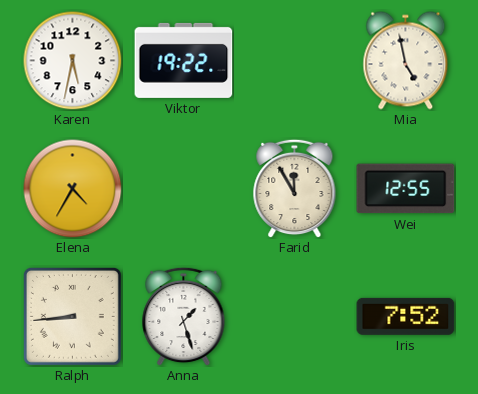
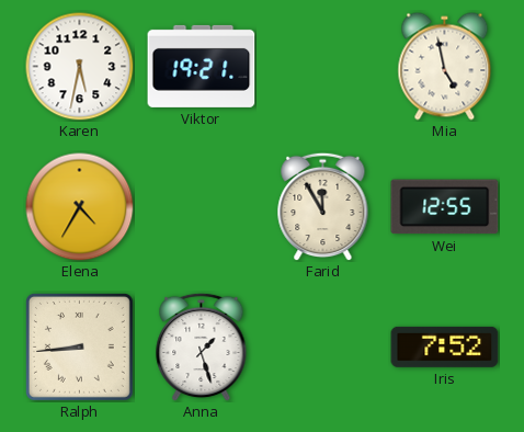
Viktor: 19:22 -> 19:21 (202, 66)
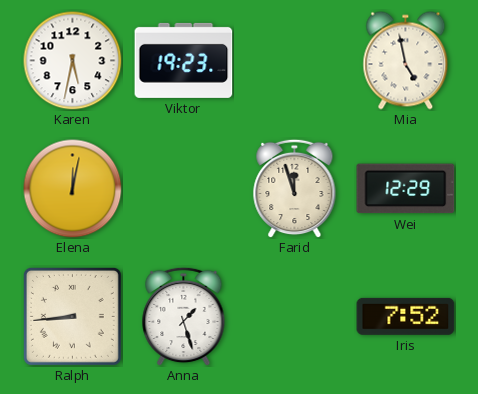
Viktor: 19:21 -> 19:23 (184, 60)
Elena: 4:35 -> 12:02 (73, 189)
Farid: 11:55 -> 11:57 (295, 188)
Wei: 12:55 -> 12:29 (406, 189)
